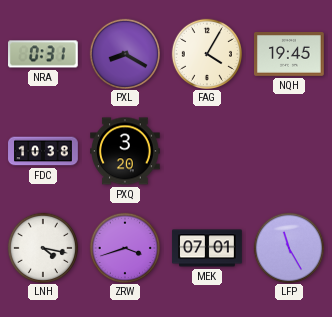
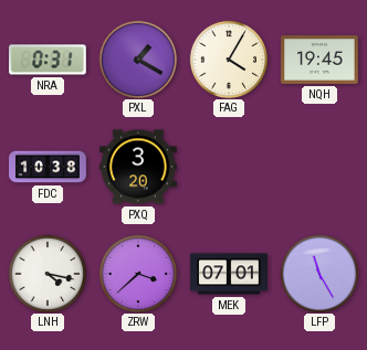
PXL: 8:20 -> 1:20 (137, 59)
ZRW: 3:42 -> 3:38 (137, 273)
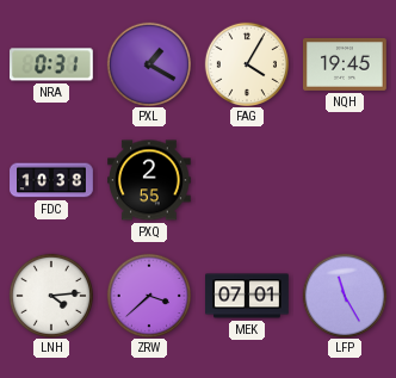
PXQ: 3:20 -> 2:55 (150, 180)
LNH: 4:17 -> 4:14 (50, 295)
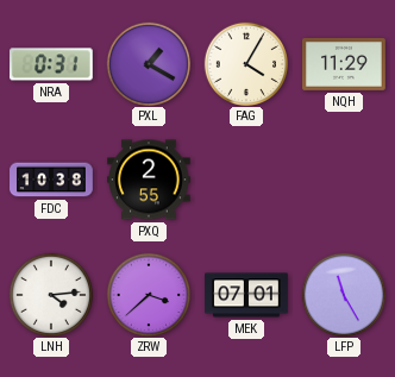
NQH: 19:45 -> 11:29 (344, 65)
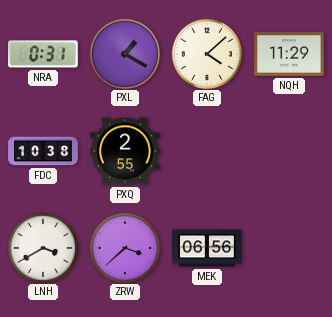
FAG: 4:05 -> 4:08 (206, 53)
LNH: 4:14 -> 3:40 (42, 247)
MEK: 07:01 -> 06:56 (207, 248)
LFP: 11:25 -> none (343, 294)
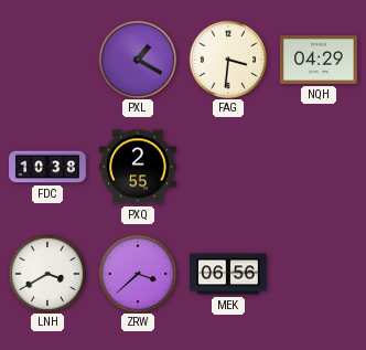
NRA: 0:31 -> none (44, 54)
FAG: 4:08 -> 3:31 (227, 59)
NQH: 11:29 -> 04:29 (319, 61)
